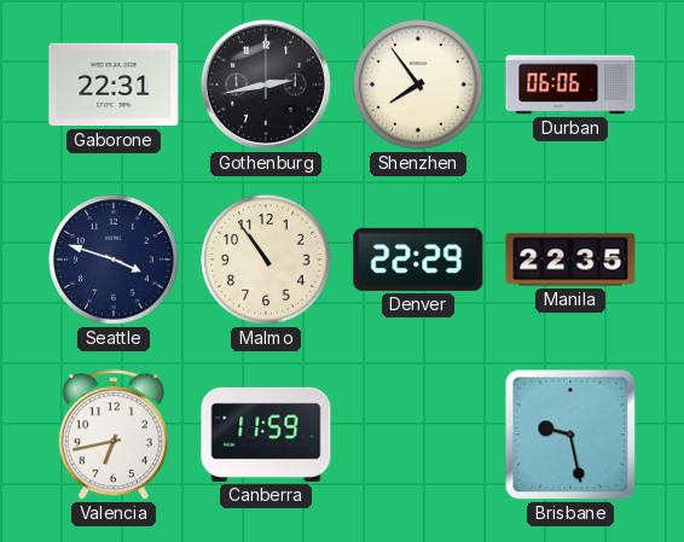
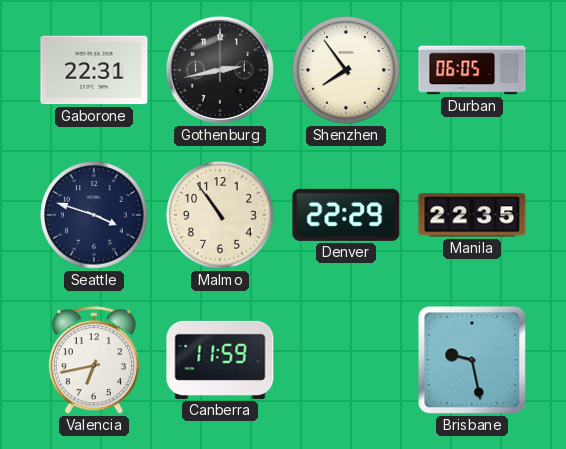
Durban: 06:06 -> 06:05 (472, 70)
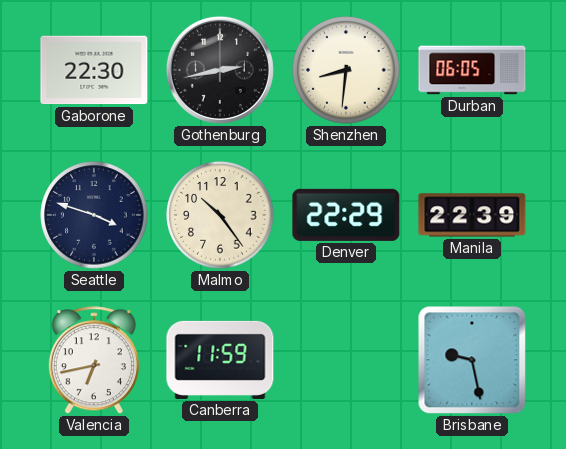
Gaborone: 22:31 -> 22:30 (94, 70)
Shenzhen: 7:54 -> 8:31 (346, 70)
Malmo: 10:54 -> 10:24 (220, 215)
Manila: 22:35 -> 22:39 (472, 215)
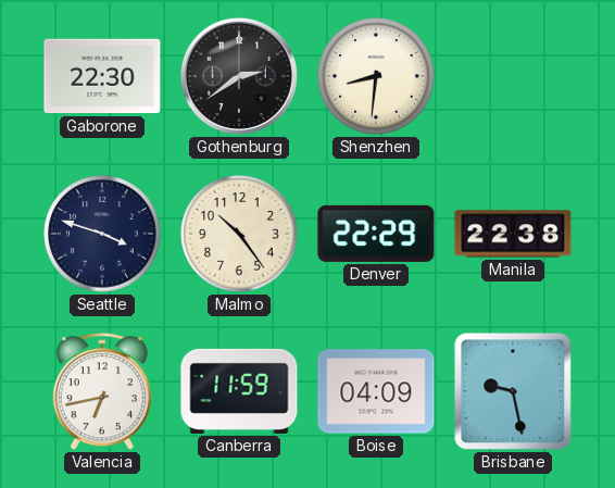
Gothenburg: 2:43 -> 2:39 (239, 76)
Durban: 06:05 -> none (472, 70)
Manila: 22:39 -> 22:38 (513, 234)
Boise: none -> 04:09 (376, 391)
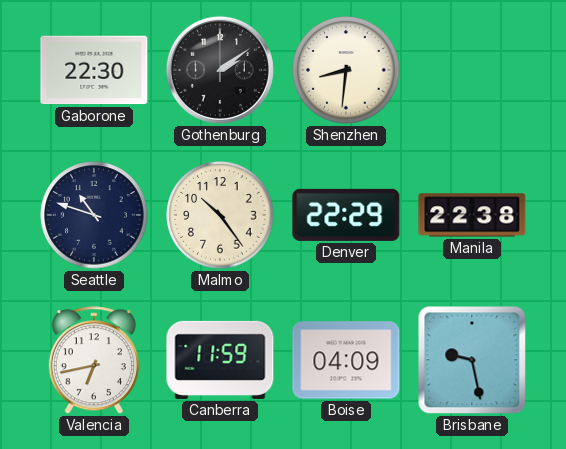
Gothenburg: 2:39 -> 2:09 (220, 70)
Seattle: 3:48 -> 10:48 (94, 215)
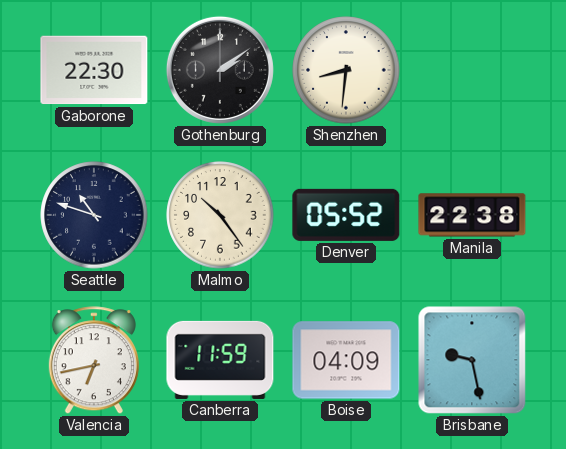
Denver: 22:29 -> 05:52 (346, 215)
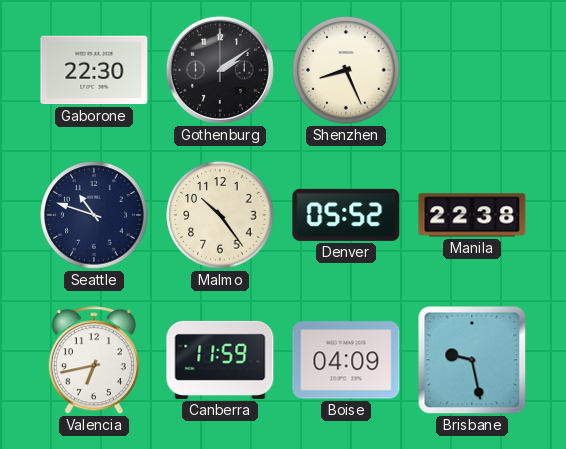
Shenzhen: 8:31 -> 8:26 (346, 70)
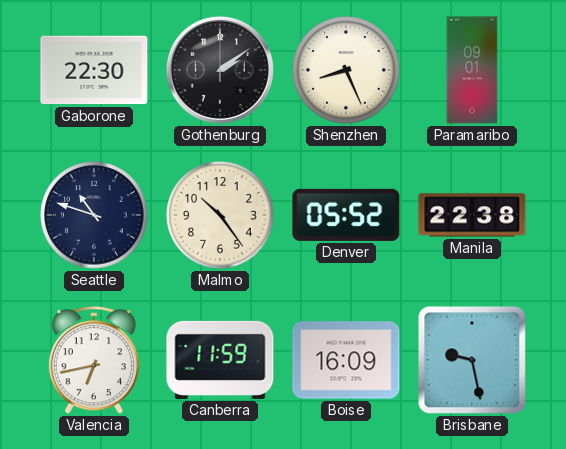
Paramaribo: none -> 09:01 (472, 70)
Boise: 04:09 -> 16:09 (346, 360)
